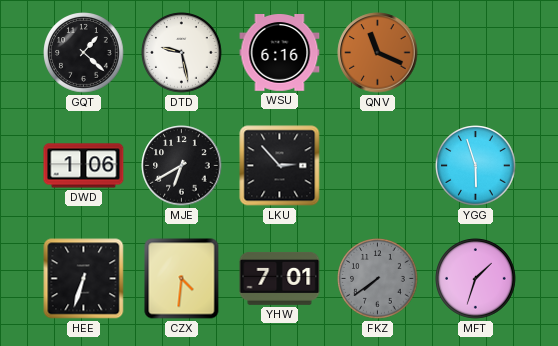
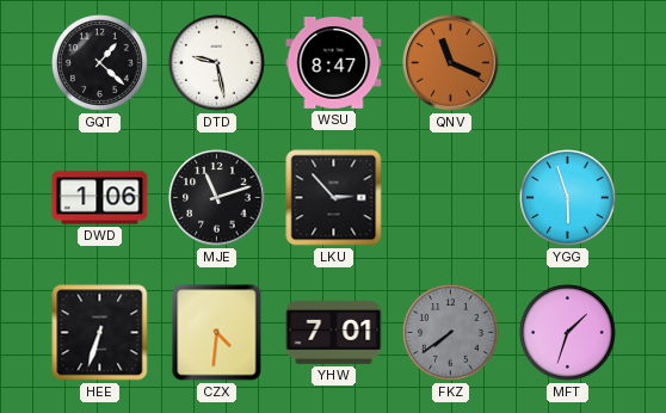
WSU: 6:16 -> 8:47 (334, 63)
MJE: 6:40 -> 11:12 (217, 198)
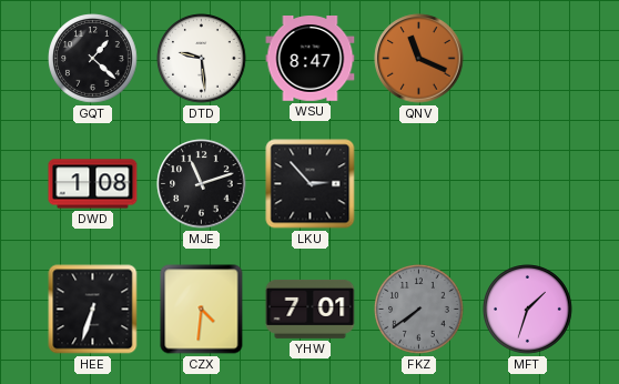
DTD: 9:28 -> 9:29 (202, 59)
DWD: 1:06 -> 1:08 (93, 184)
YGG: 5:57 -> none (568, 198)
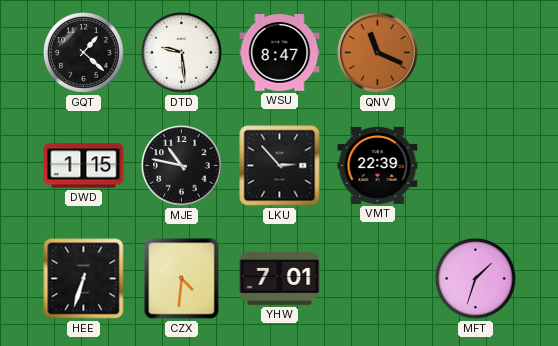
DWD: 1:08 -> 1:15 (84, 166)
MJE: 11:12 -> 10:47 (182, 166)
VMT: none -> 22:39 (378, 165)
FKZ: 7:39 -> none (419, 310)
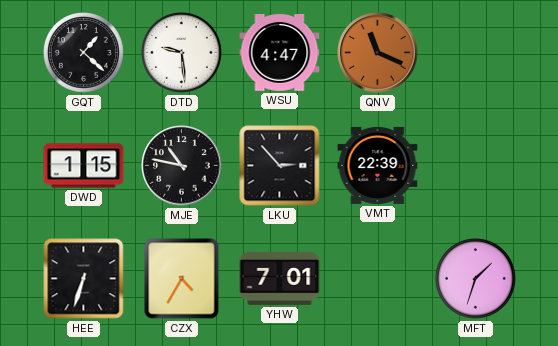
WSU: 8:47 -> 4:47 (280, 53)
CZX: 4:31 -> 4:35 (182, 279)
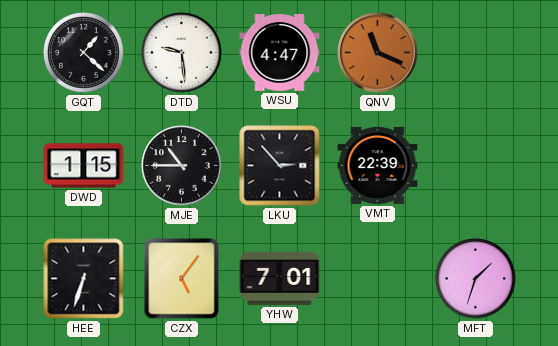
MJE: 10:47 -> 10:45 (182, 166)
CZX: 4:35 -> 5:06 (182, 279)
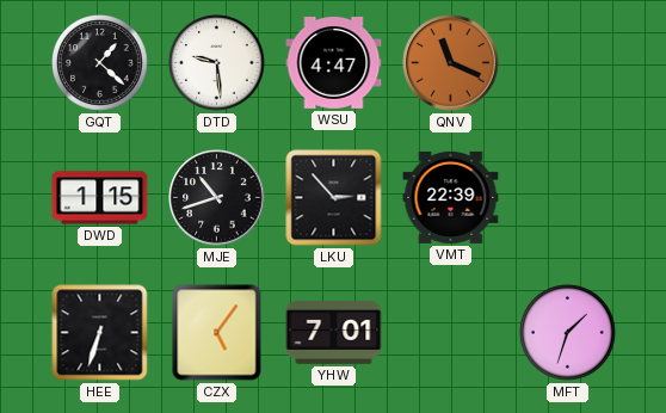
MJE: 10:45 -> 10:42 (217, 198)
